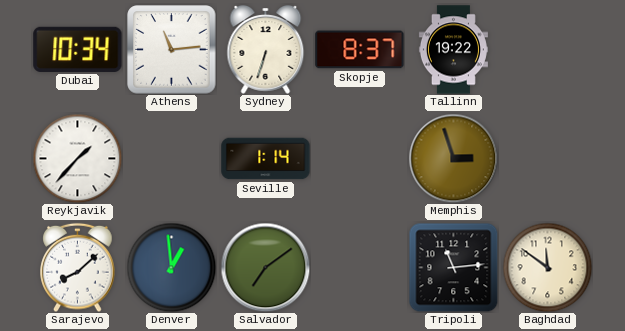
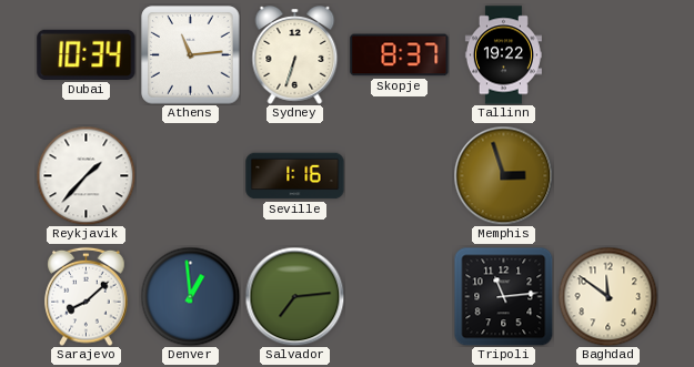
Seville: 1:14 -> 1:16 (295, 176)
Salvador: 7:09 -> 7:14 (294, 296)
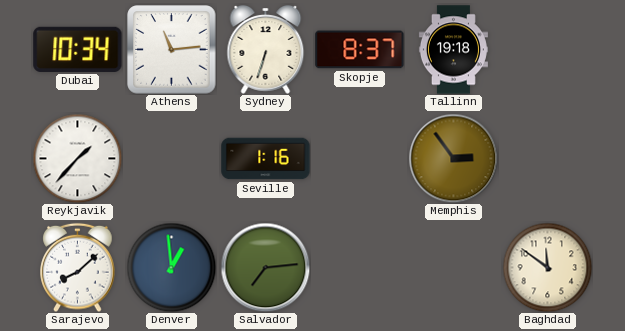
Tallinn: 19:22 -> 19:18 (453, 50)
Memphis: 2:57 -> 2:54 (453, 158)
Tripoli: 11:14 -> none (503, 297)
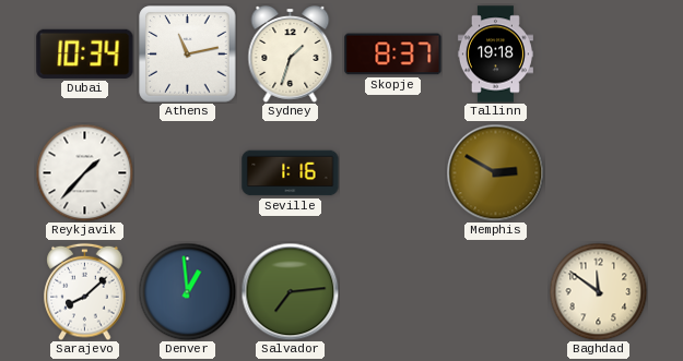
Athens: 11:14 -> 11:13 (188, 55)
Sydney: 6:33 -> 1:33 (291, 55)
Memphis: 2:54 -> 2:50 (495, 172)
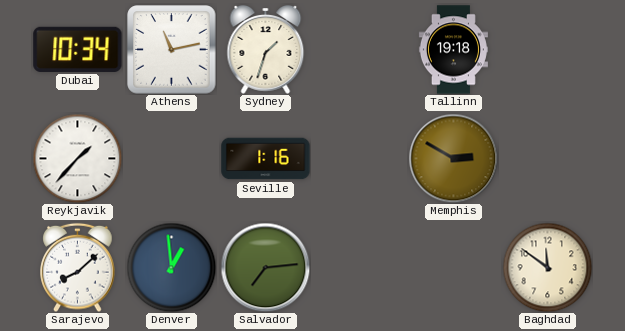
Skopje: 8:37 -> none (393, 55)
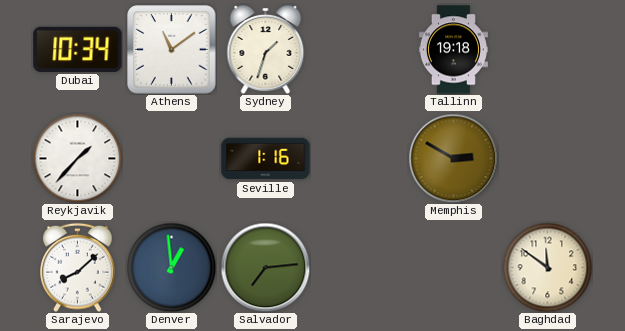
Athens: 11:13 -> 11:09 (172, 50)
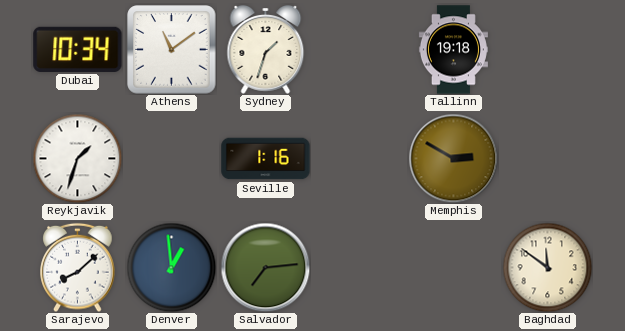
Reykjavik: 1:37 -> 1:33 (77, 158)
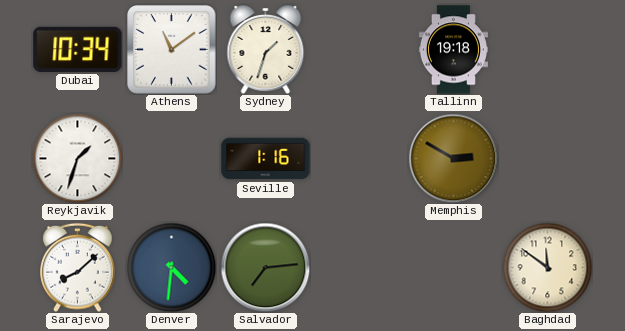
Denver: 12:59 -> 4:31 (171, 267)
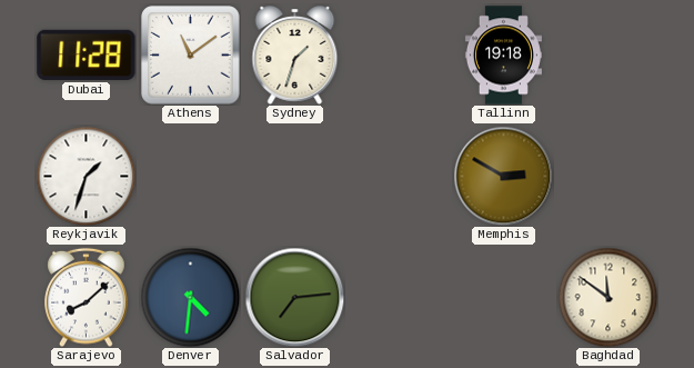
Dubai: 10:34 -> 11:28 (87, 54)
Seville: 1:16 -> none (266, 159)
